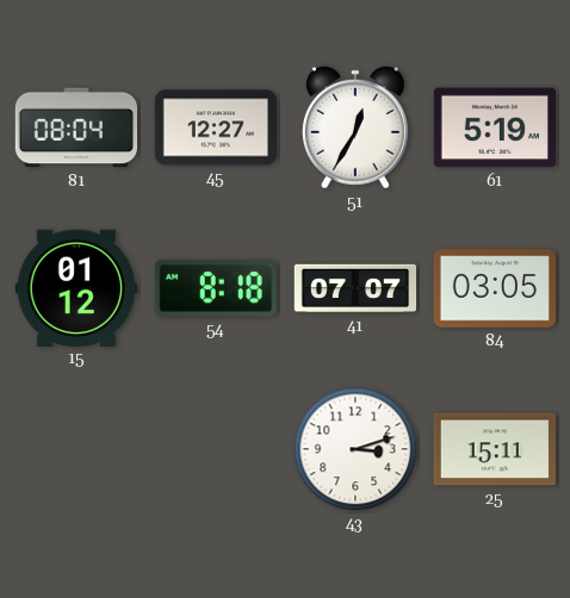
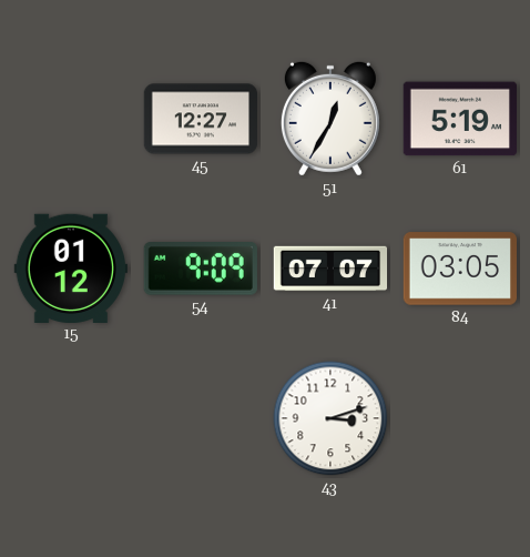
81: 08:04 -> none (76, 127)
54: 8:18 -> 9:09 (201, 270)
25: 15:11 -> none (494, 449)
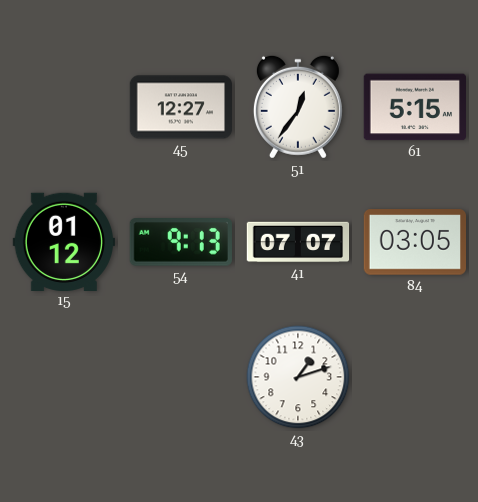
51: 12:35 -> 12:36 (298, 107)
61: 5:19 -> 5:15 (414, 107)
54: 9:09 -> 9:13 (181, 243)
43: 3:12 -> 1:12 (298, 377)
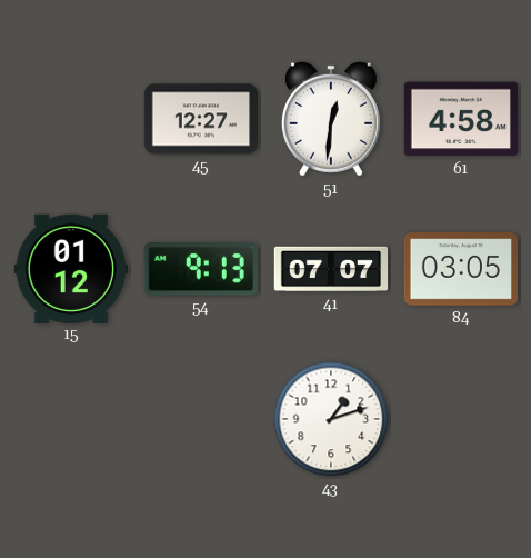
51: 12:36 -> 12:31 (331, 119)
61: 5:15 -> 4:58 (460, 119)
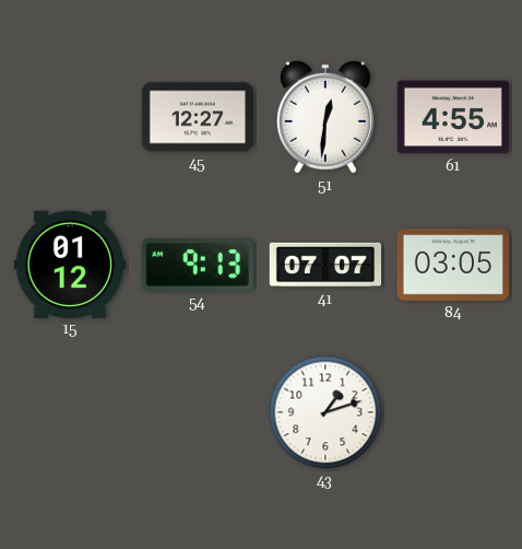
61: 4:58 -> 4:55 (452, 117)
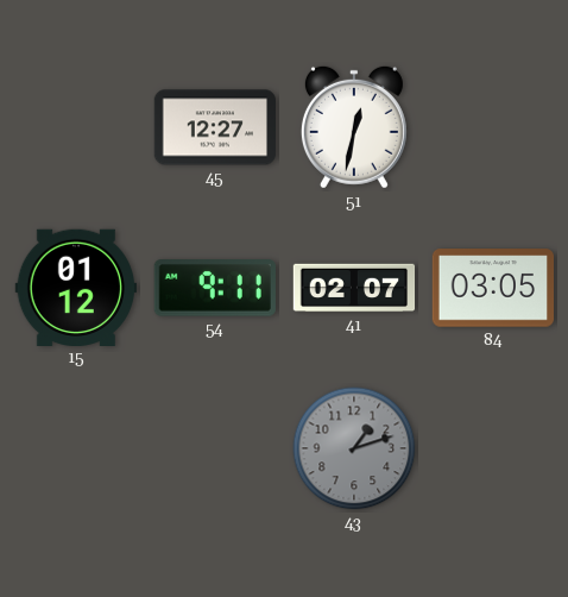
51: 12:31 -> 12:32 (354, 127)
61: 4:55 -> none (452, 117)
54: 9:13 -> 9:11 (215, 289)
41: 07:07 -> 02:07 (354, 288)
43 dial: white -> grey (354, 448)
